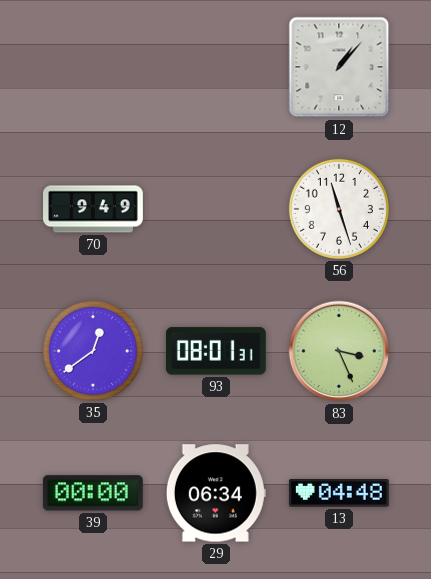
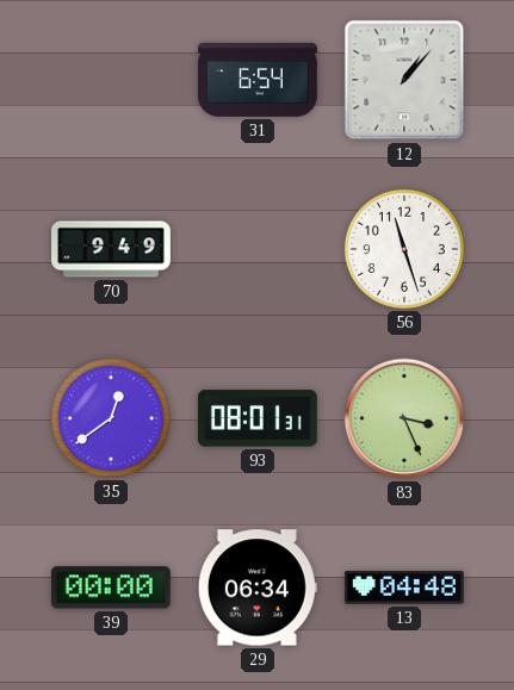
31: none -> 6:54 (258, 80)
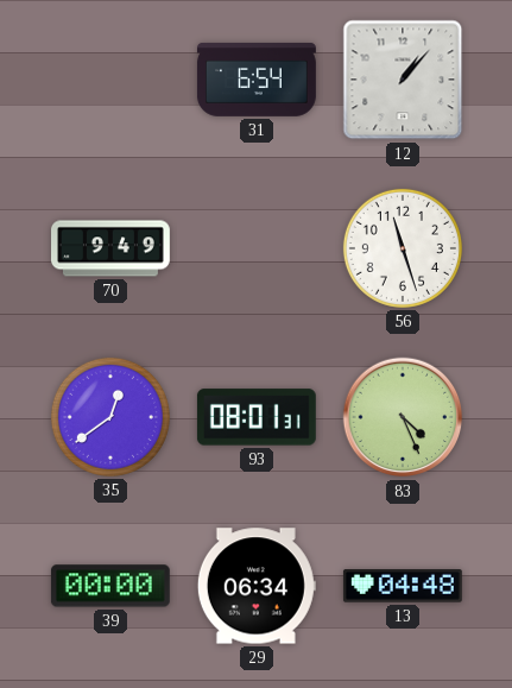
83: 3:26 -> 4:26 (403, 417)
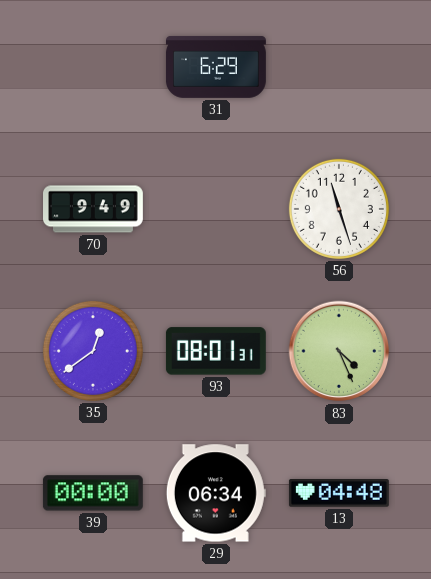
31: 6:54 -> 6:29 (216, 67)
12: 1:07 -> none (403, 80)
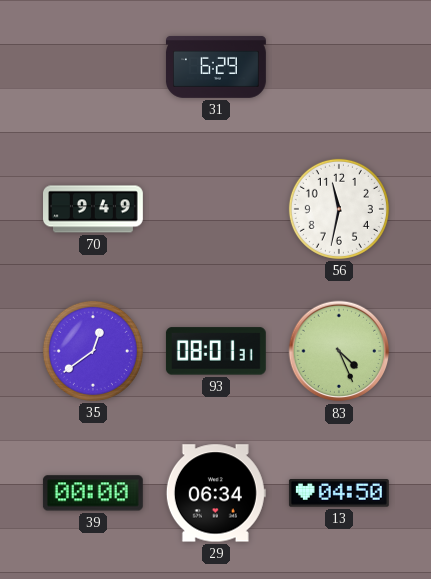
56: 11:27 -> 11:32 (339, 209)
13: 04:48 -> 04:50 (339, 493)
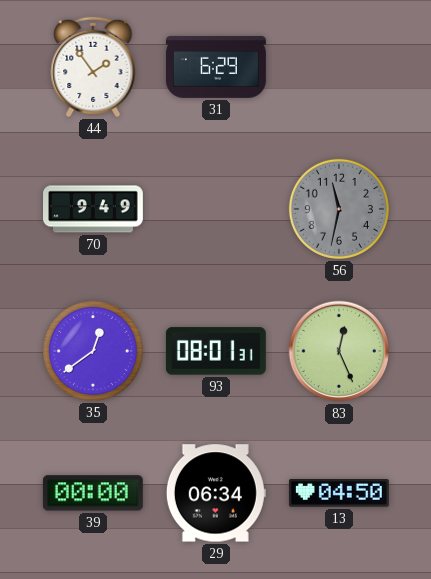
44: none -> 1:54 (93, 67)
56 dial: white -> grey (339, 209)
83: 4:26 -> 12:26 (339, 351)
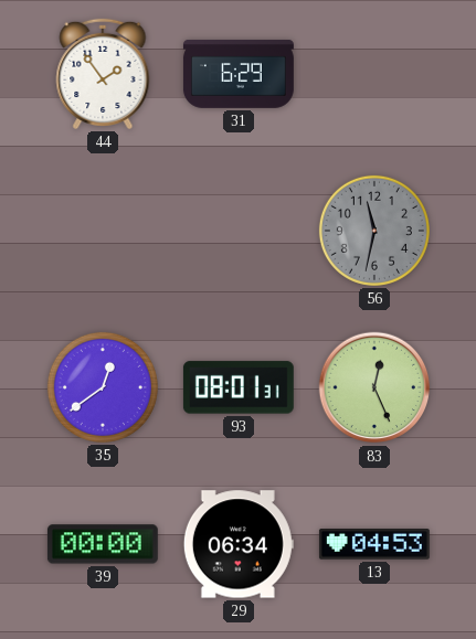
70: 9:49 -> none (94, 209)
13: 04:50 -> 04:53 (374, 544)
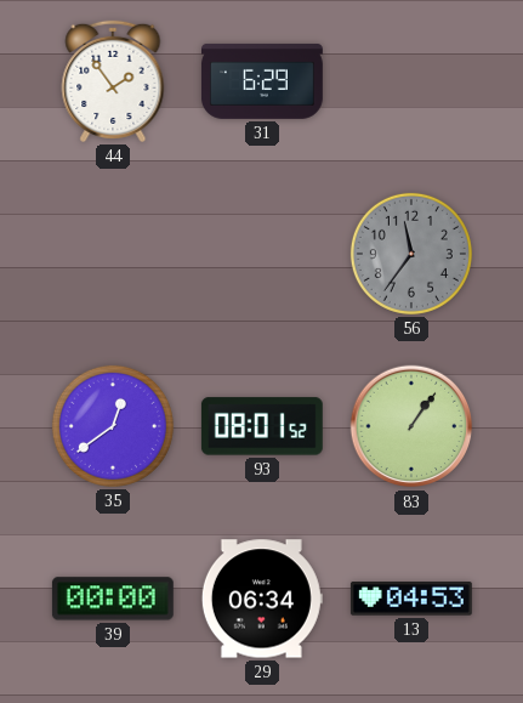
56: 11:32 -> 11:36 (411, 254)
93: 08:01:31 -> 08:01:52 (262, 426)
83: 12:26 -> 1:06 (411, 426)
